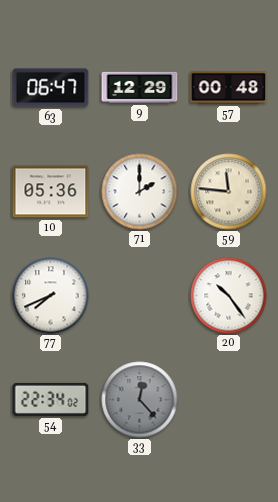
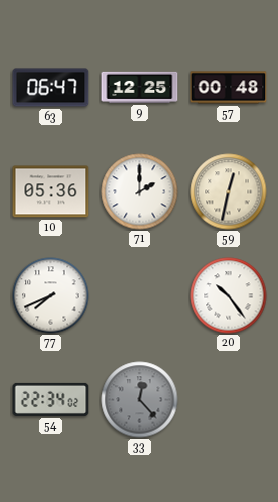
9: 12:29 -> 12:25 (140, 87)
59: 11:46 -> 12:32 (229, 192)
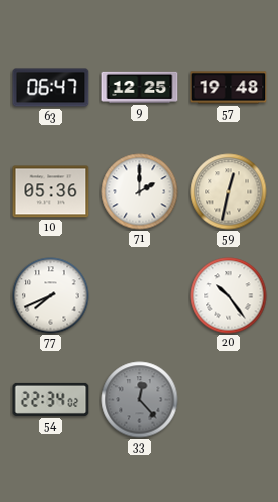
57: 00:48 -> 19:48 (229, 88)
